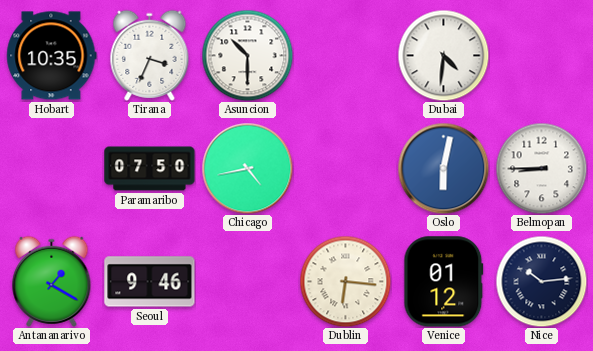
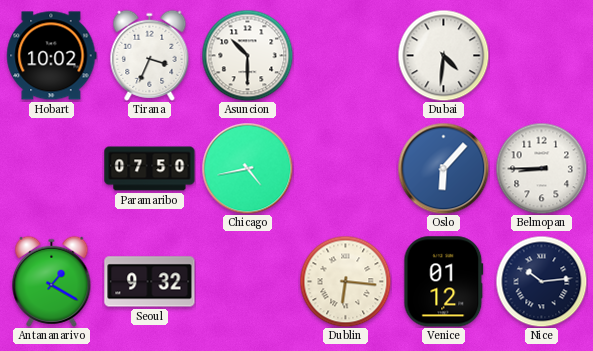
Hobart: 10:35 -> 10:02 (52, 56)
Oslo: 6:02 -> 6:07 (443, 168)
Seoul: 9:46 -> 9:32 (150, 282)
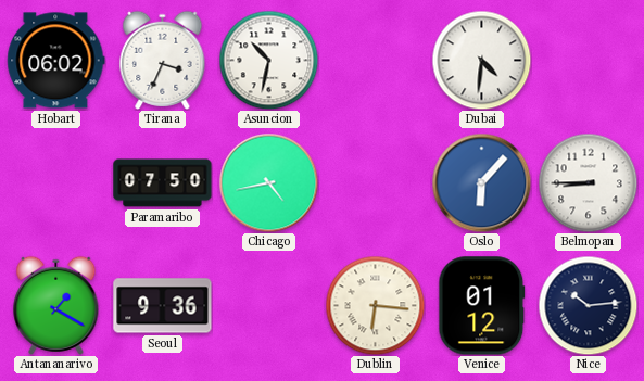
Hobart: 10:02 -> 06:02 (56, 61)
Asuncion: 10:30 -> 10:32 (268, 60)
Seoul: 9:32 -> 9:36 (163, 306)
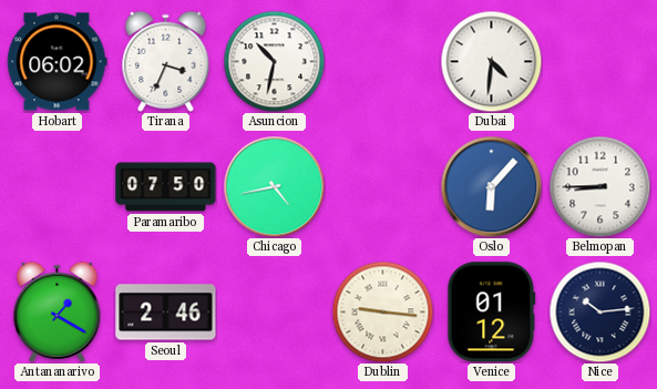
Seoul: 9:36 -> 2:46 (166, 313)
Dublin: 6:16 -> 9:16 (382, 311)
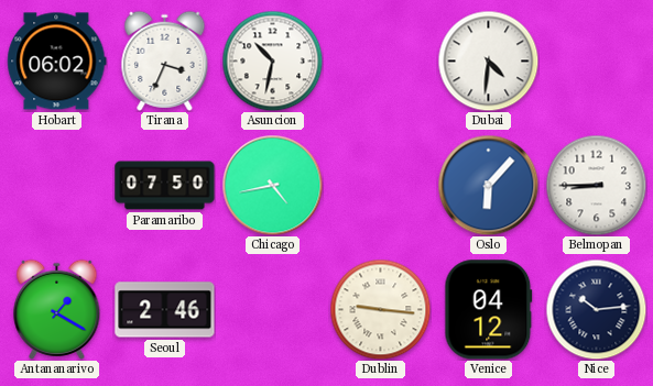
Venice: 01:12 -> 04:12 (489, 310)
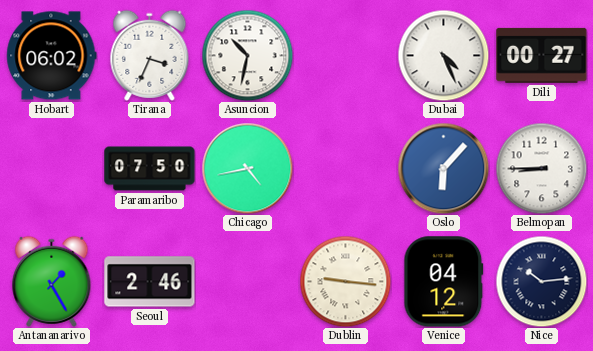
Dubai: 4:31 -> 4:26 (443, 55)
Dili: none -> 00:27 (542, 55)
Antananarivo: 1:20 -> 1:25 (52, 281)
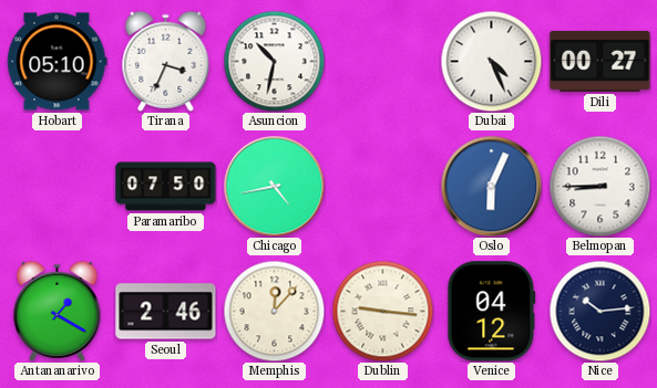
Hobart: 06:02 -> 05:10 (58, 62)
Oslo: 6:07 -> 6:04 (491, 186)
Antananarivo: 1:25 -> 1:20 (58, 311)
Memphis: none -> 12:07 (274, 311)
